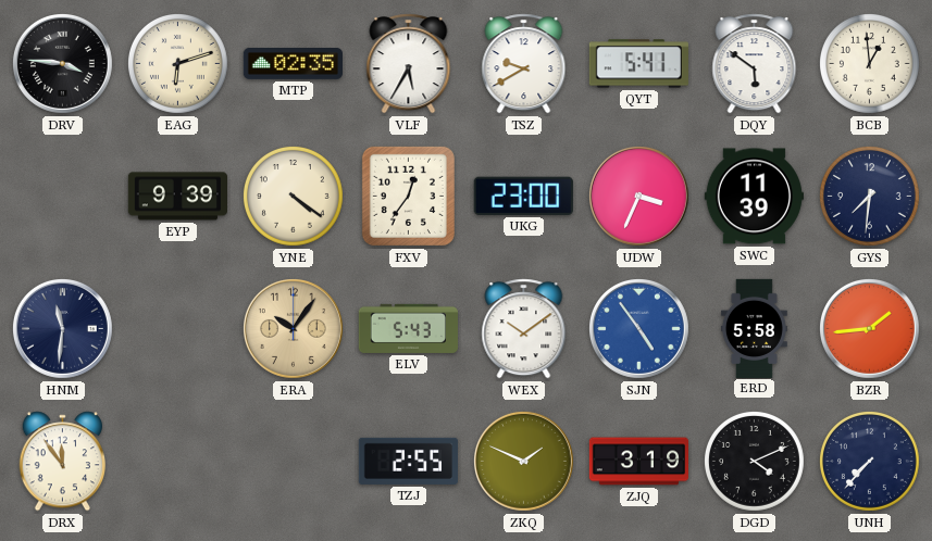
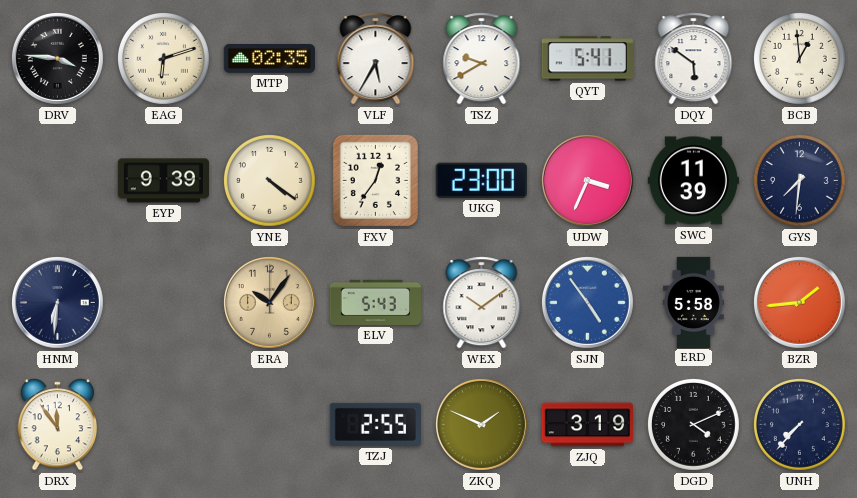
HNM: 11:31 -> 6:31 (57, 302)
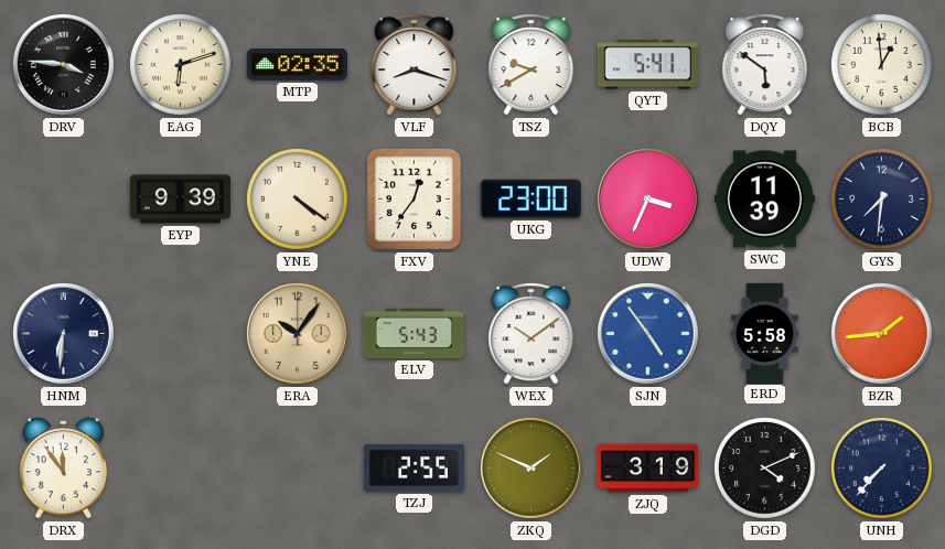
VLF: 5:35 -> 8:18 (415, 65)
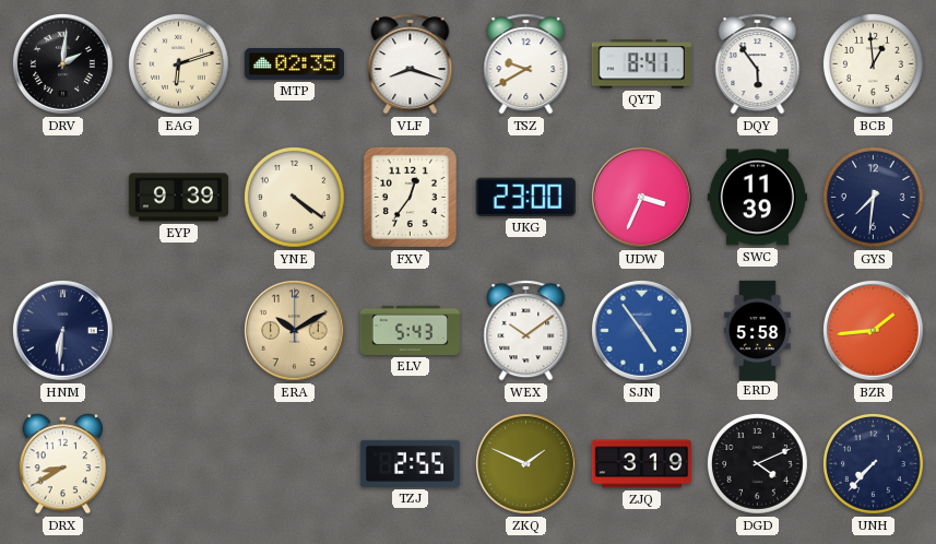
DRV: 3:46 -> 2:01 (62, 63)
QYT: 5:41 -> 8:41 (641, 64)
DQY: 5:51 -> 5:54 (758, 64)
ERA: 10:06 -> 10:10 (294, 330)
DRX: 11:54 -> 8:40 (62, 464)
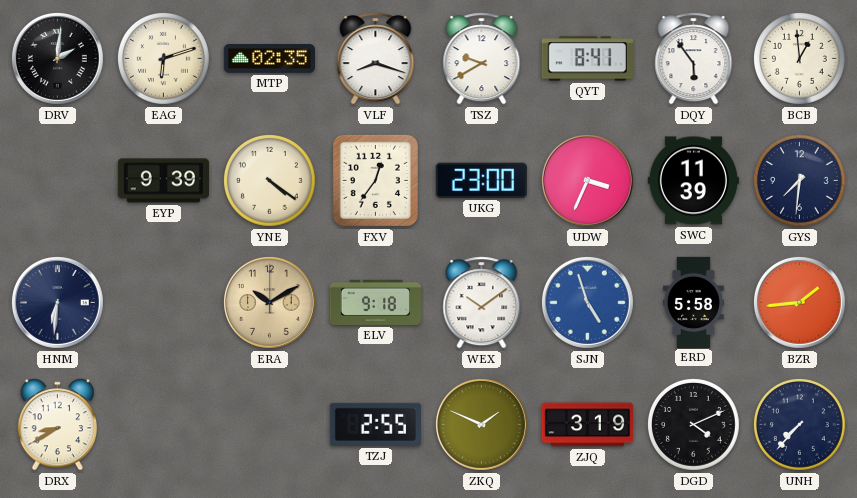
ELV: 5:43 -> 9:18 (375, 302)
SJN: 4:54 -> 4:57 (587, 302)
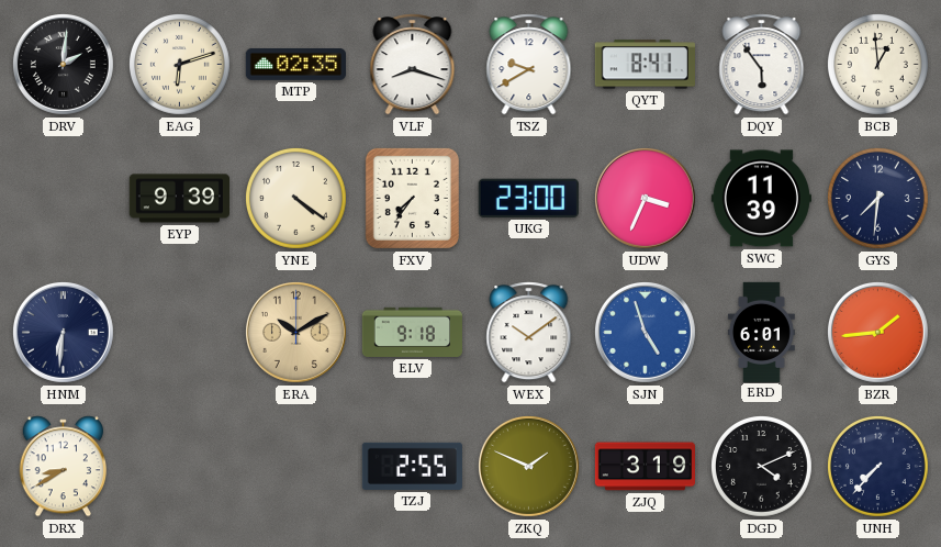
FXV: 12:36 -> 7:36 (412, 198)
ERD: 5:58 -> 6:01 (761, 332)
